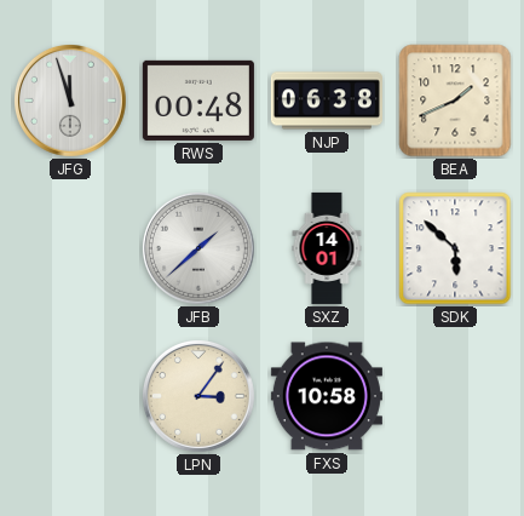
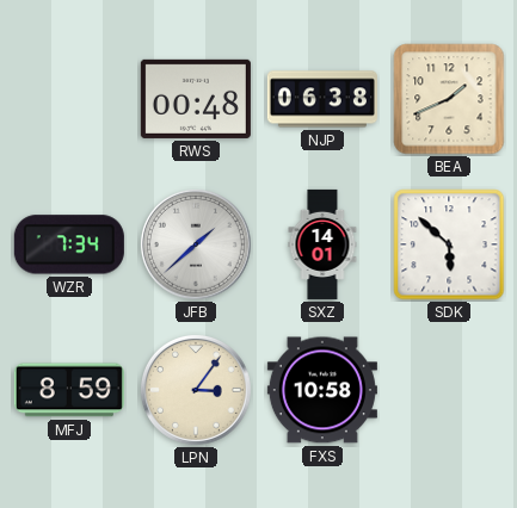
JFG: 11:57 -> none (70, 101)
WZR: none -> 7:34 (69, 244)
MFJ: none -> 8:59 (69, 390)
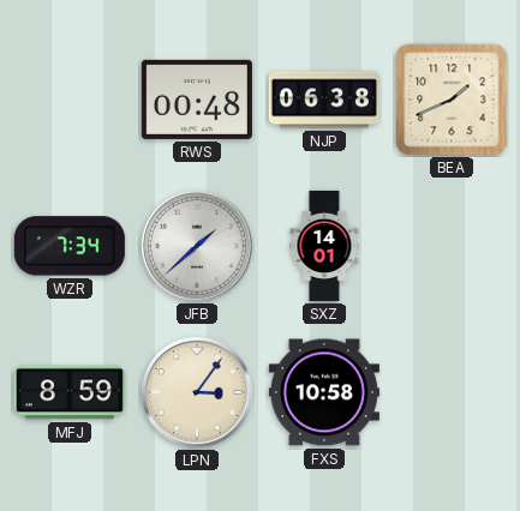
SDK: 5:52 -> none (449, 244)
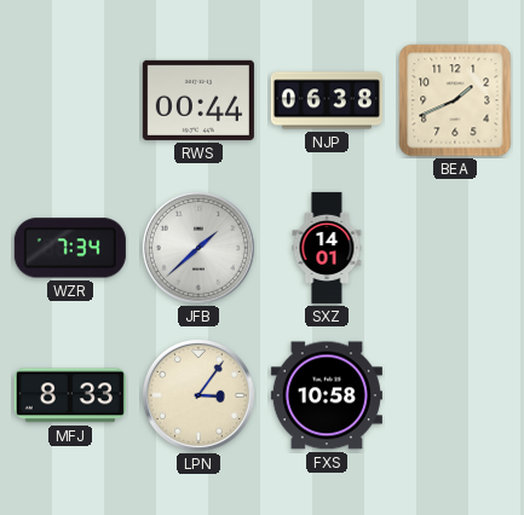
RWS: 00:48 -> 00:44 (198, 100)
MFJ: 8:59 -> 8:33 (70, 395)
